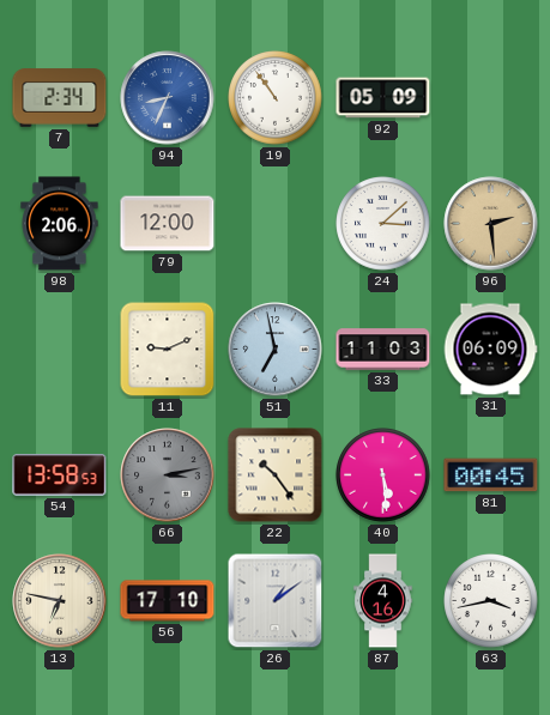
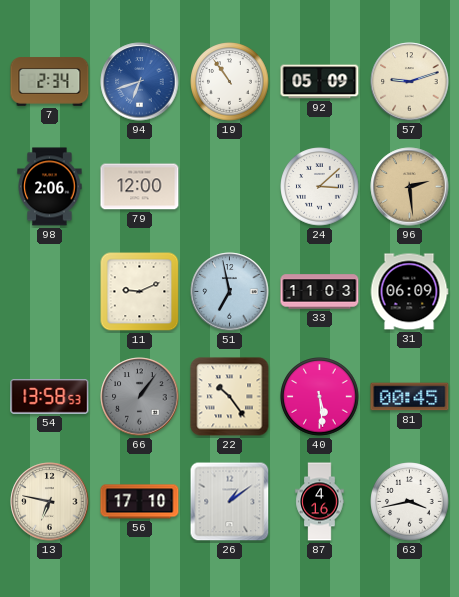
94: 8:34 -> 6:42 (140, 82)
57: none -> 9:12 (410, 82)
66: 3:13 -> 1:06 (140, 397)
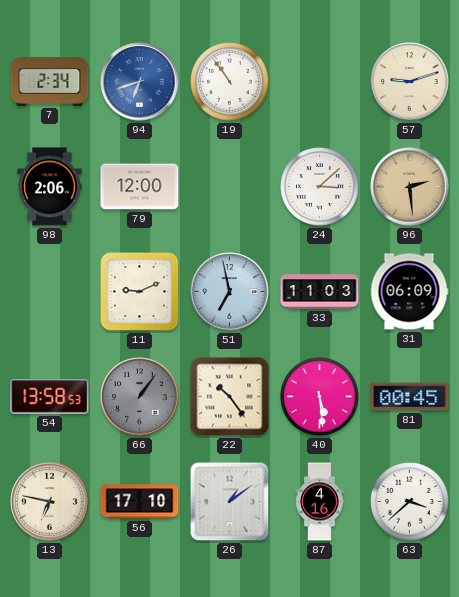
92: 05:09 -> none (320, 82)
63: 3:43 -> 3:38 (410, 502)
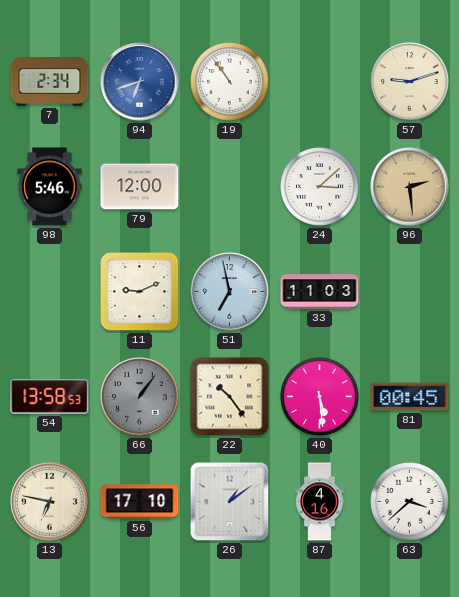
98: 2:06 -> 5:46 (50, 187)
31: 06:09 -> none (409, 292)
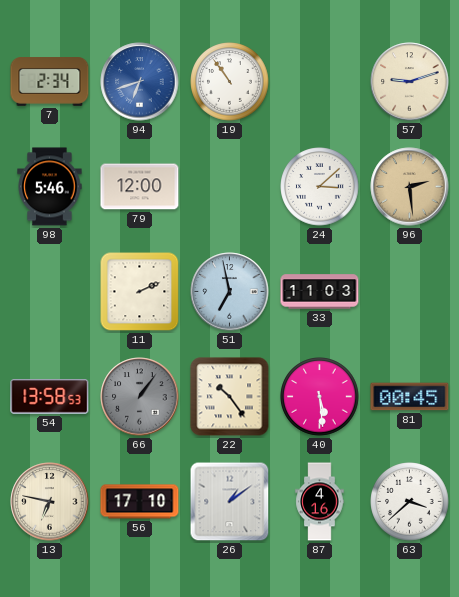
11: 9:11 -> 2:11 (140, 292)
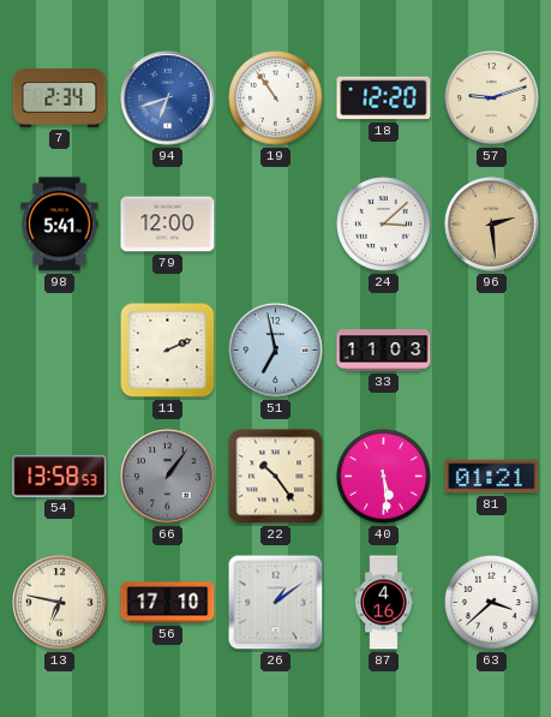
18: none -> 12:20 (384, 98)
98: 5:46 -> 5:41 (60, 225)
81: 00:45 -> 01:21 (492, 477)
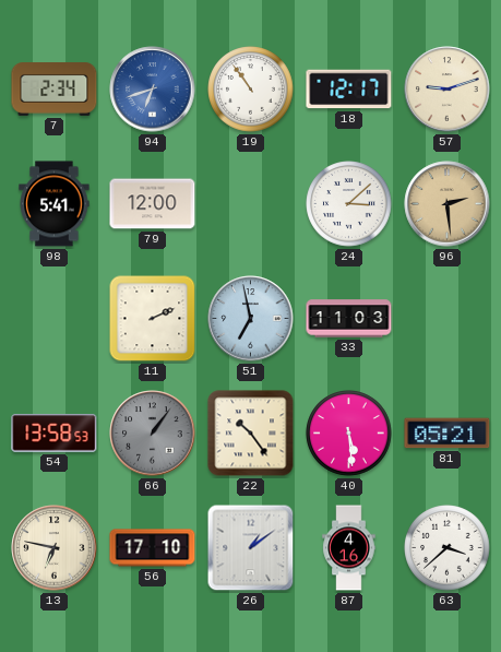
18: 12:20 -> 12:17 (349, 90)
81: 01:21 -> 05:21 (448, 434)
